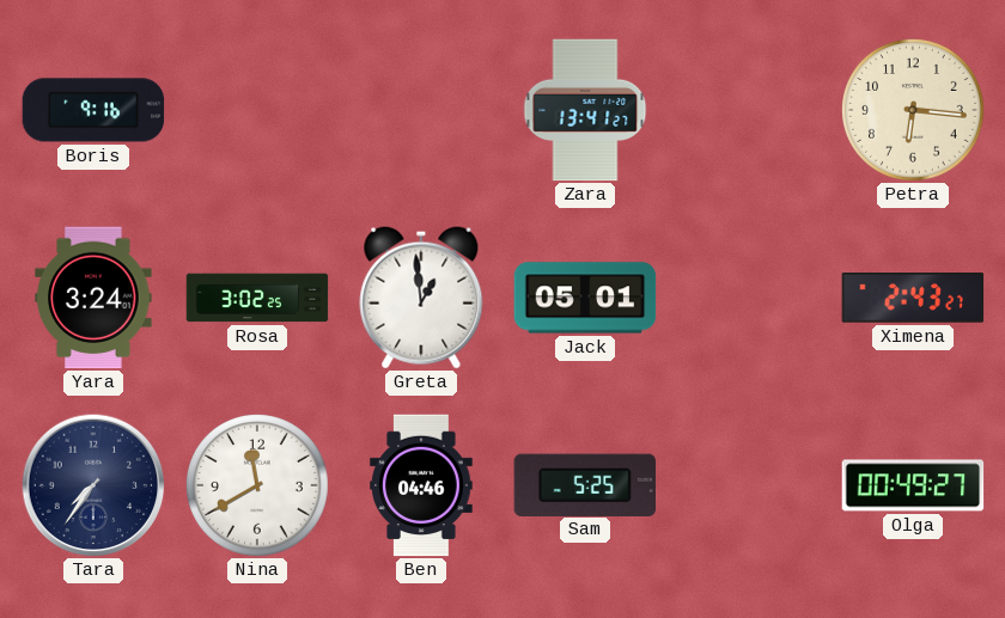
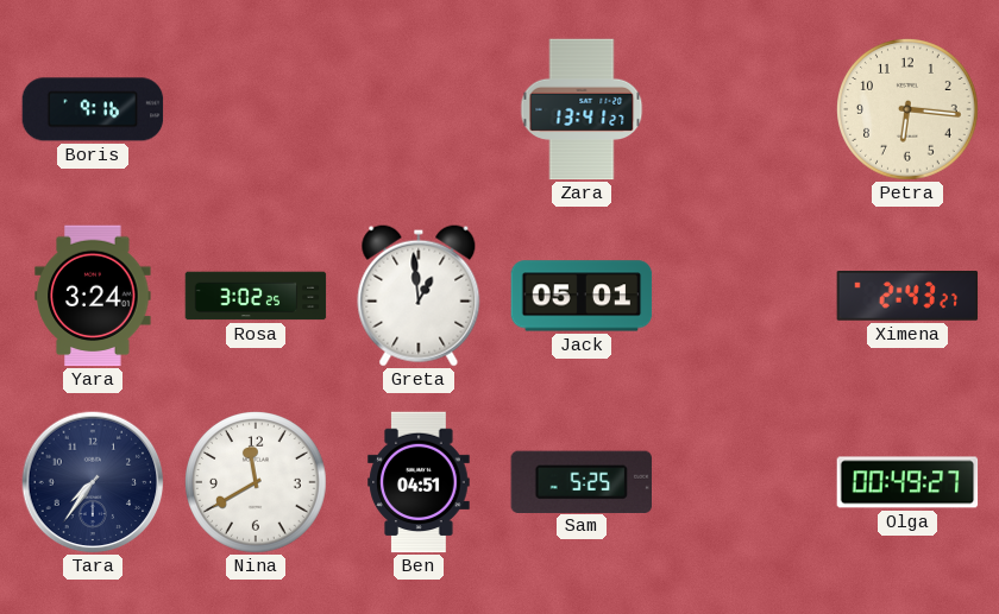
Ben: 04:46 -> 04:51 (419, 482)
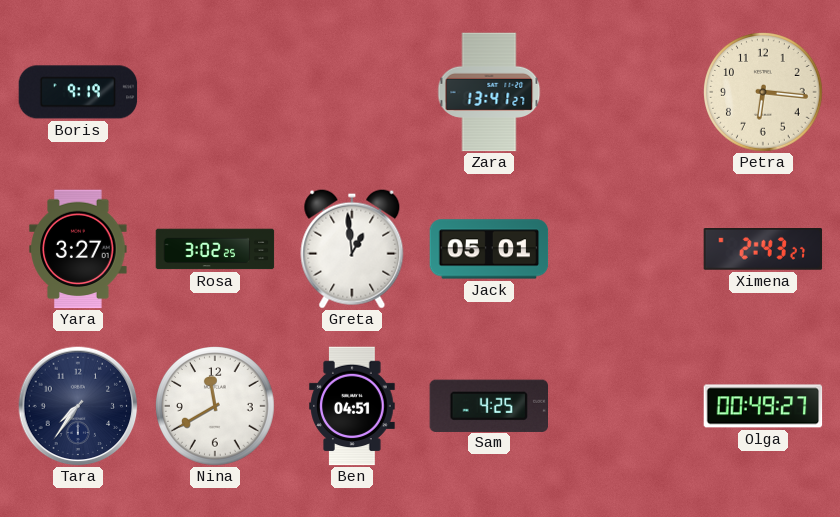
Boris: 9:16 -> 9:19 (78, 92)
Yara: 3:24 -> 3:27 (78, 249)
Sam: 5:25 -> 4:25 (488, 405)
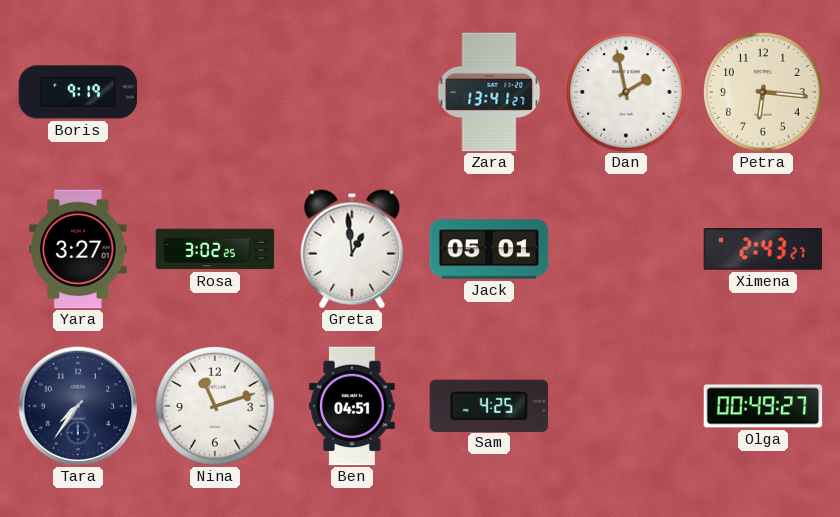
Dan: none -> 1:58 (627, 93)
Nina: 11:40 -> 11:12 (216, 407)
